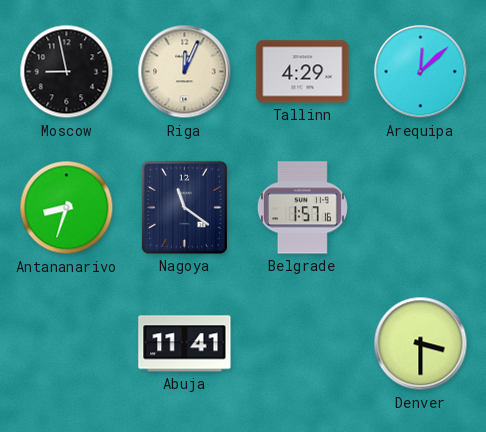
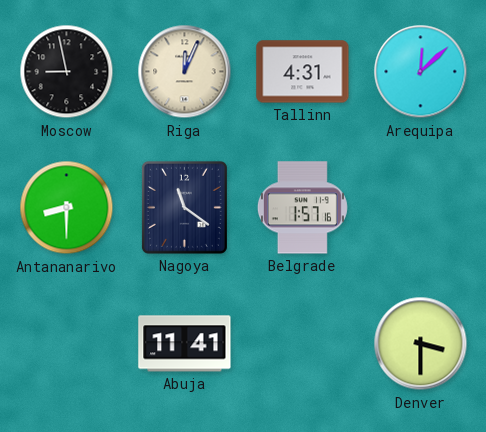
Tallinn: 4:29 -> 4:31 (303, 72)
Antananarivo: 8:33 -> 8:30 (67, 208)
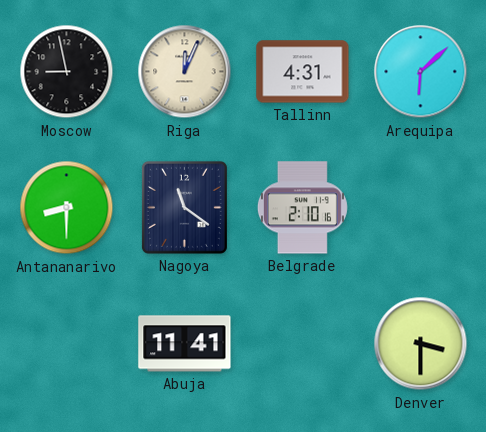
Arequipa: 12:08 -> 6:08 (421, 72)
Belgrade: 1:57 -> 2:10 (302, 208)
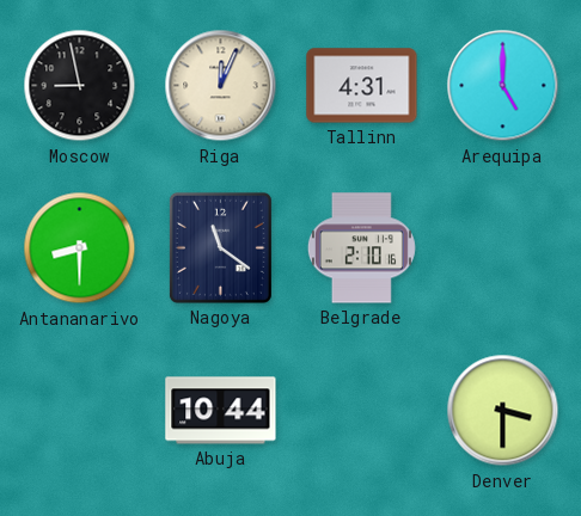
Arequipa: 6:08 -> 5:00 (503, 86)
Abuja: 11:41 -> 10:44 (221, 411)
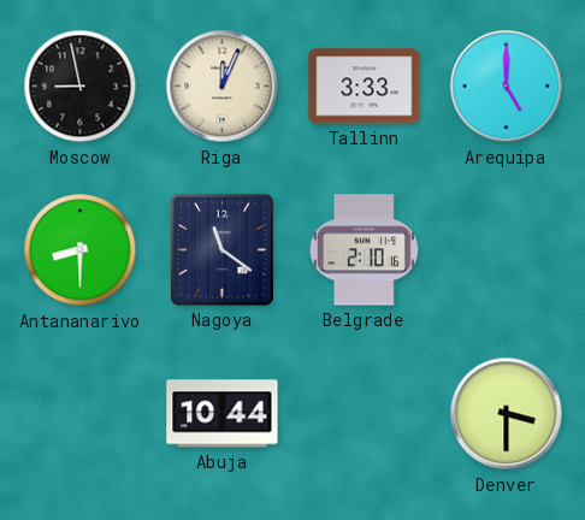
Tallinn: 4:31 -> 3:33 (365, 87)
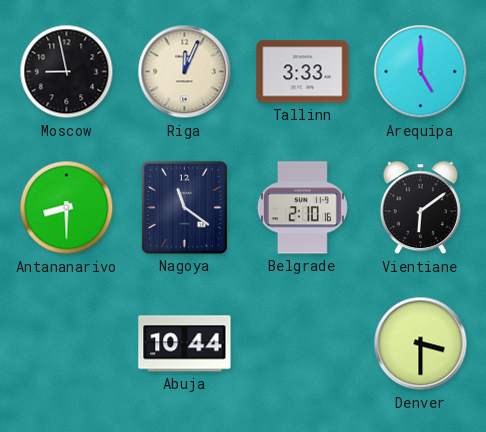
Vientiane: none -> 6:09 (420, 208)
